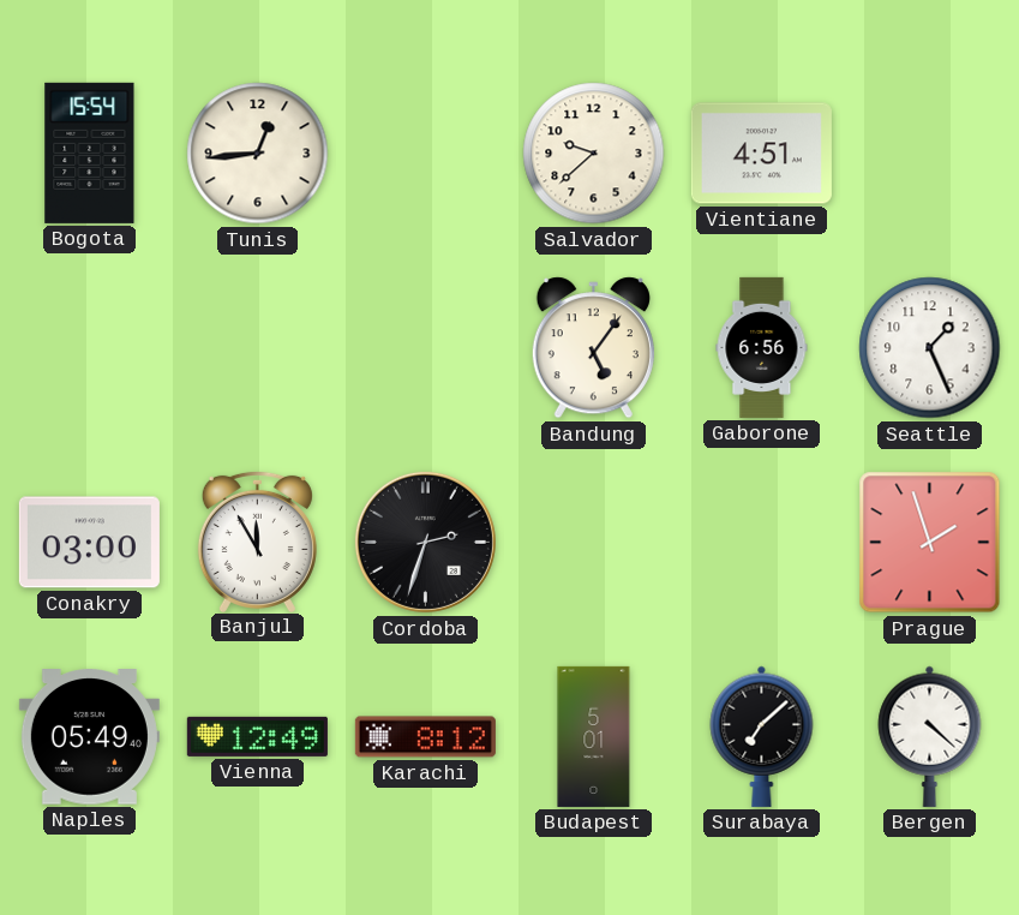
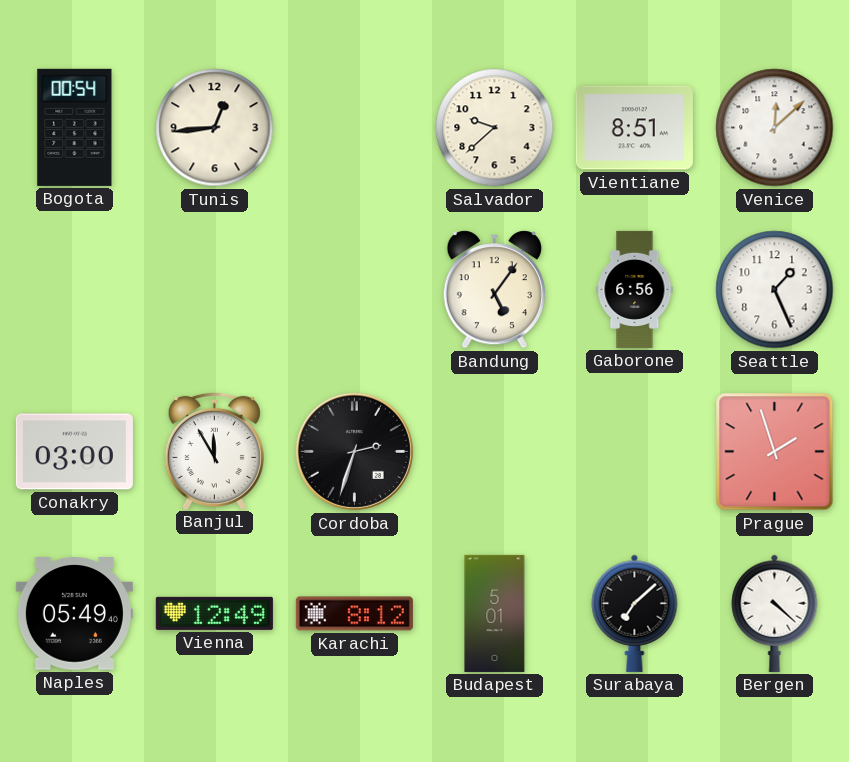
Bogota: 15:54 -> 00:54 (75, 127)
Vientiane: 4:51 -> 8:51 (634, 128)
Venice: none -> 12:08 (775, 128)
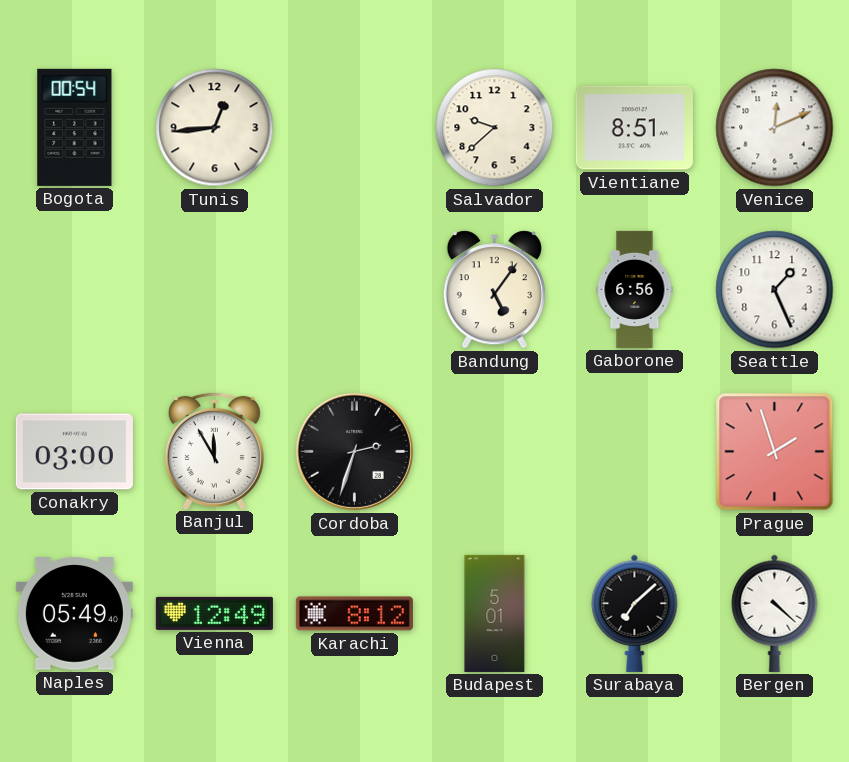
Venice: 12:08 -> 12:11 (775, 128)
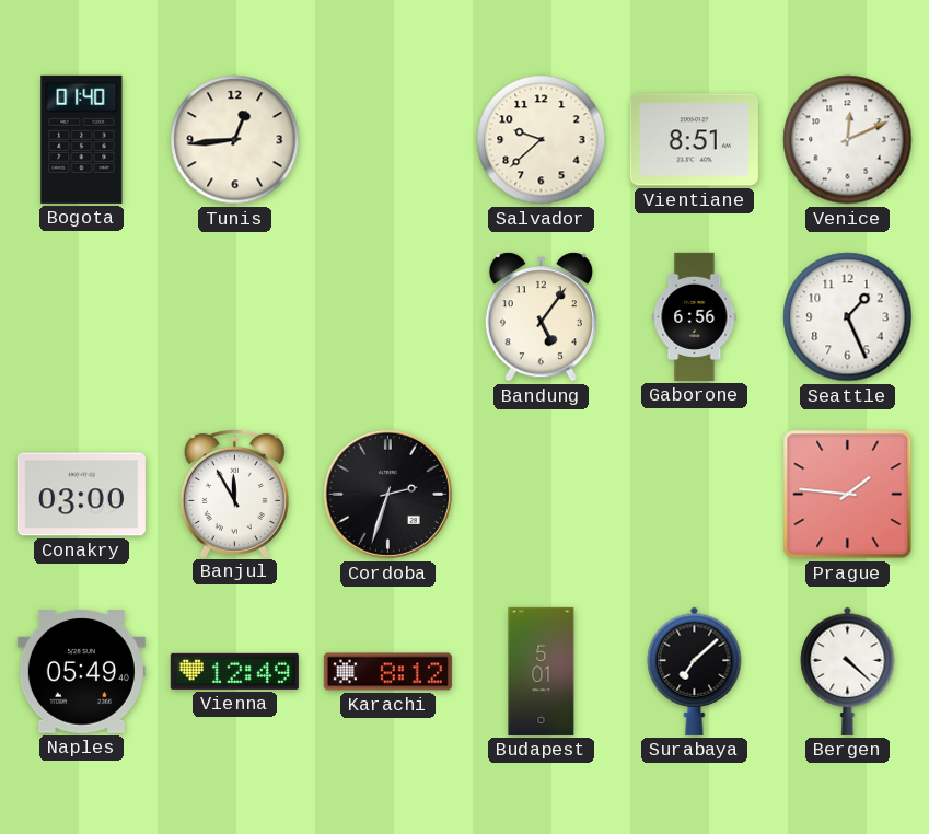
Bogota: 00:54 -> 01:40 (82, 139)
Prague: 1:57 -> 1:46 (848, 495)
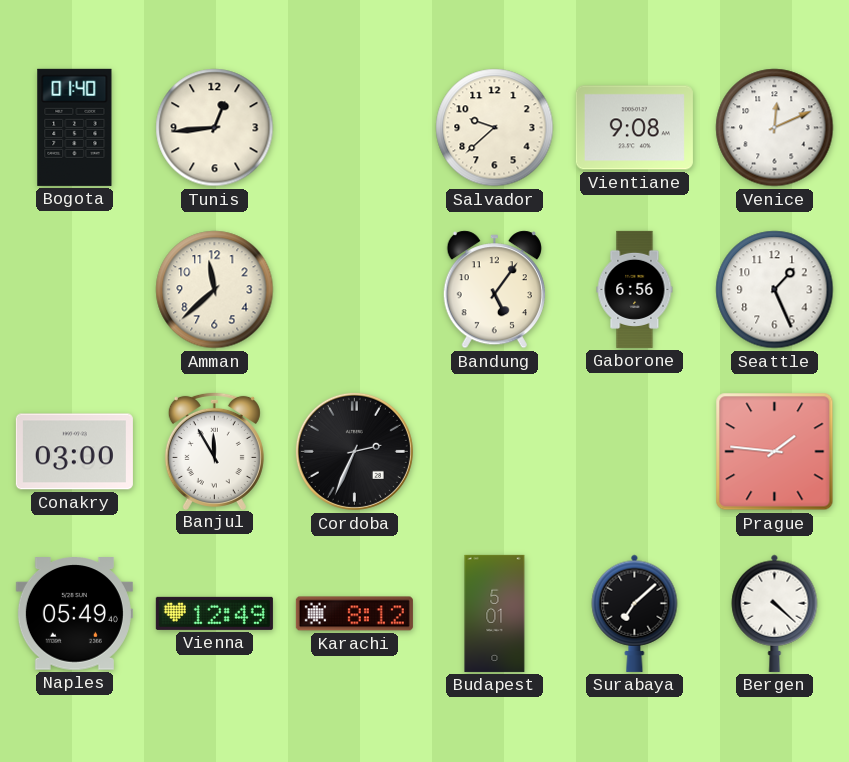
Vientiane: 8:51 -> 9:08 (634, 128)
Amman: none -> 11:38 (215, 290)
Cordoba: 2:33 -> 2:34 (354, 451)
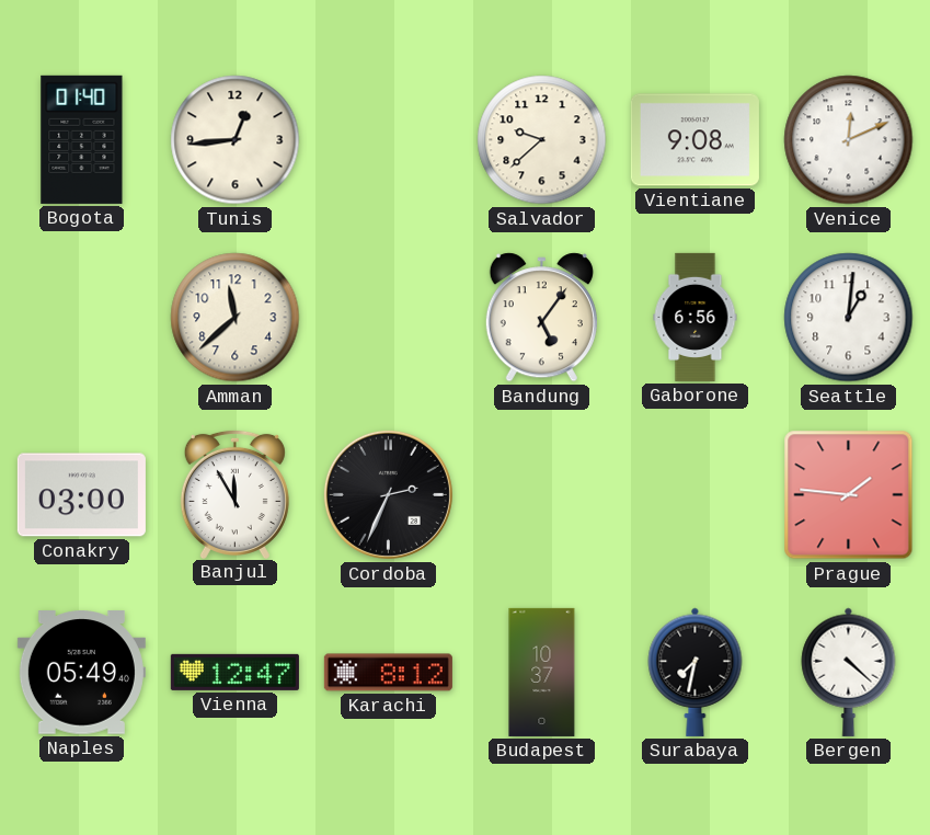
Seattle: 1:26 -> 1:01 (849, 318)
Vienna: 12:49 -> 12:47 (234, 672)
Budapest: 5:01 -> 10:37 (542, 672)
Surabaya: 7:08 -> 7:32 (696, 672)
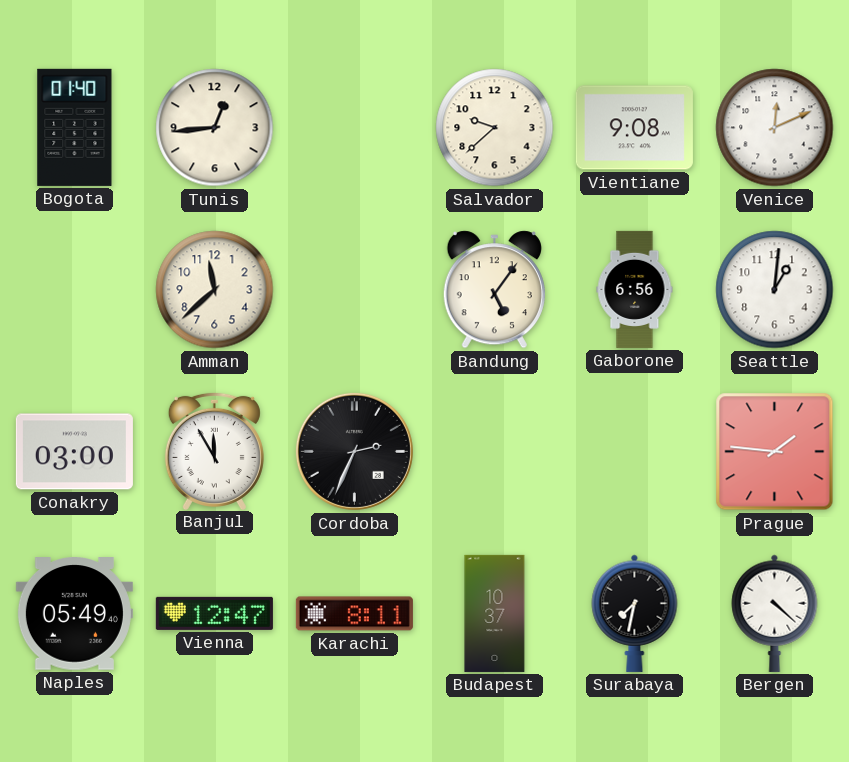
Karachi: 8:12 -> 8:11 (354, 614)
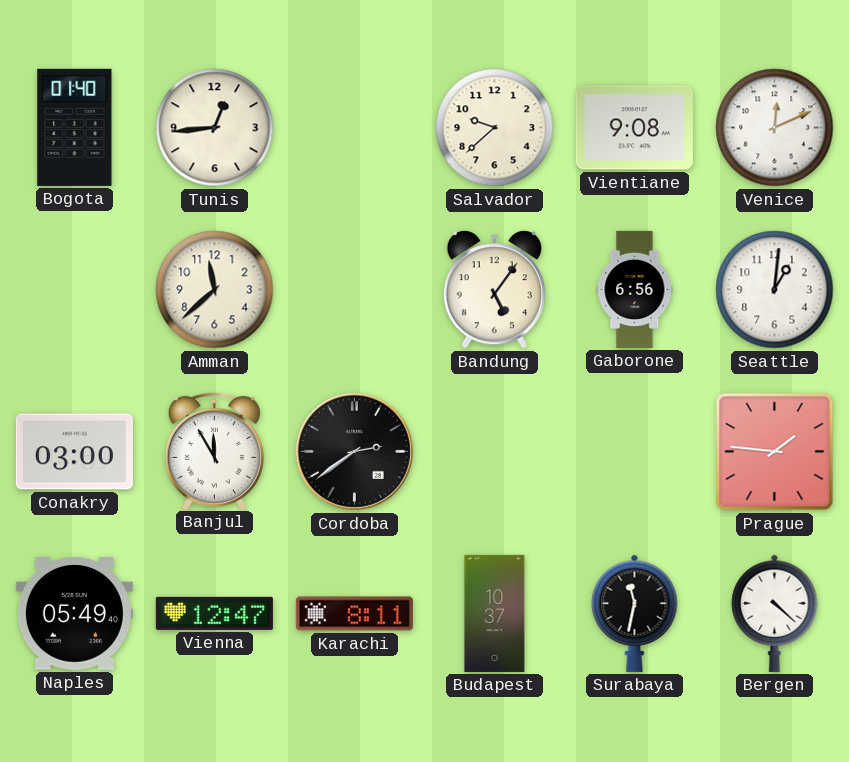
Cordoba: 2:34 -> 2:39 (354, 451)
Surabaya: 7:32 -> 11:32 (635, 613)
